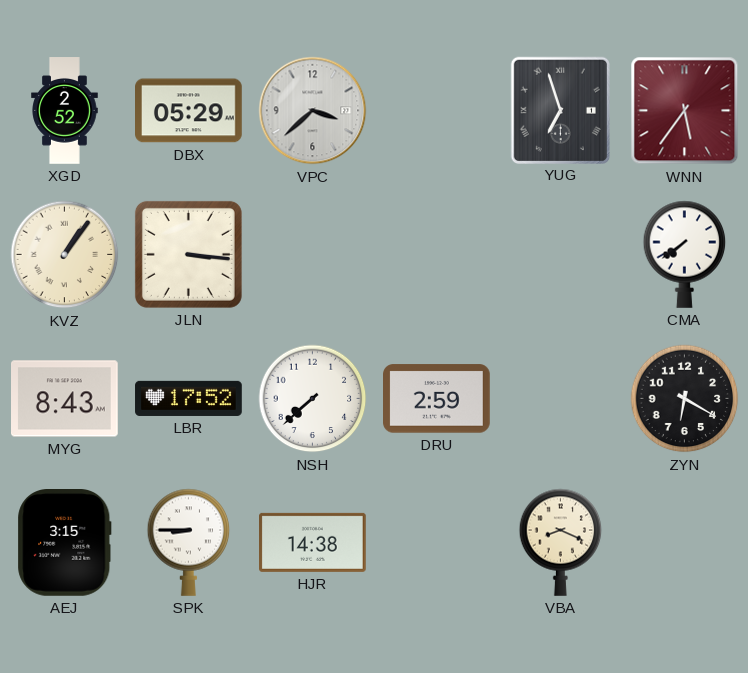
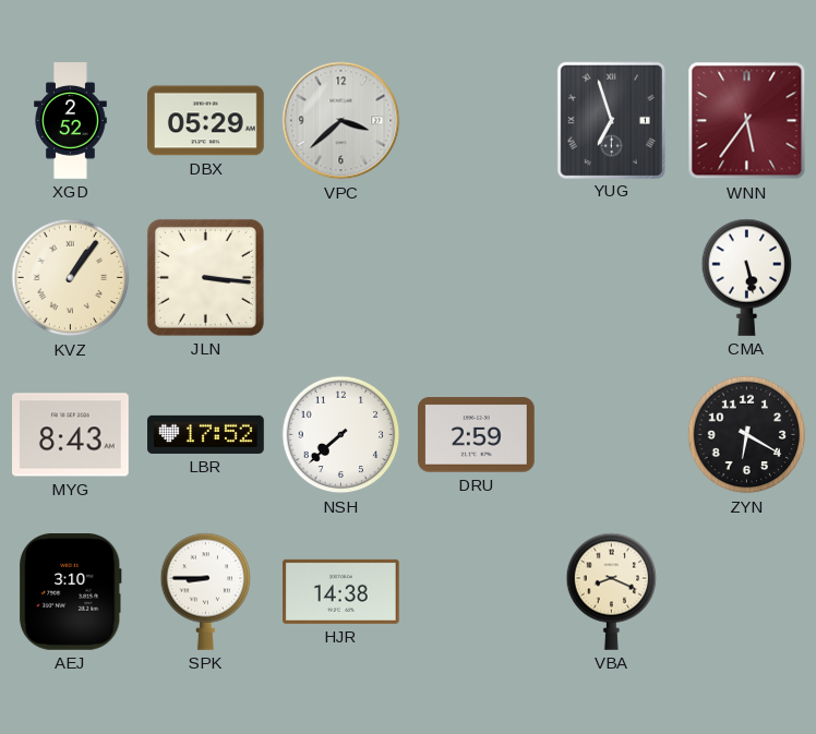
CMA: 7:39 -> 5:28 (747, 277)
AEJ: 3:15 -> 3:10 (71, 592)
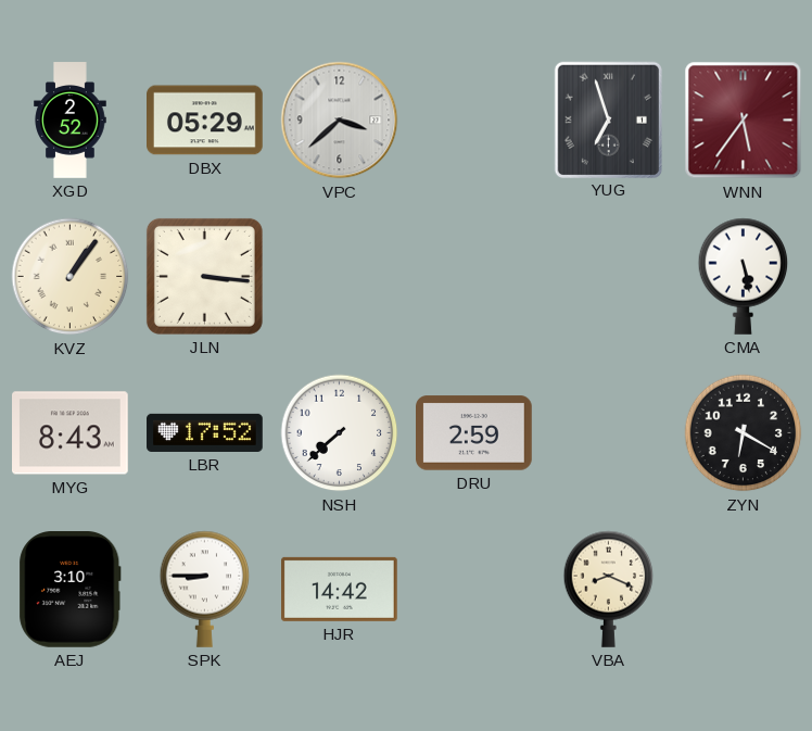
HJR: 14:38 -> 14:42 (340, 589)
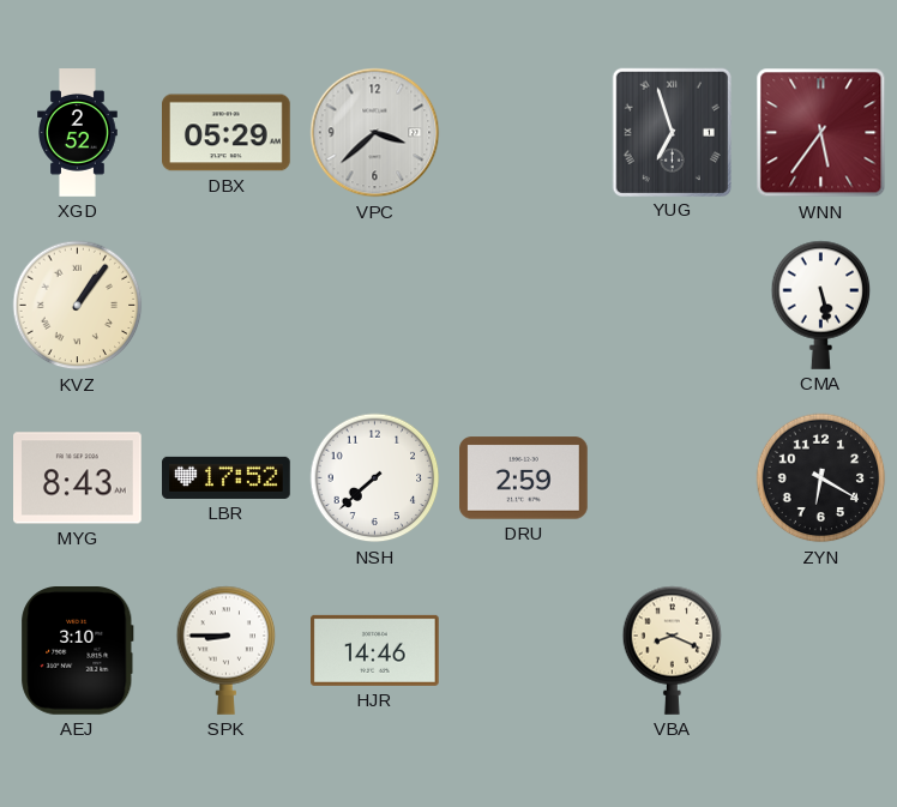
JLN: 3:16 -> none (204, 276)
HJR: 14:42 -> 14:46 (375, 650)
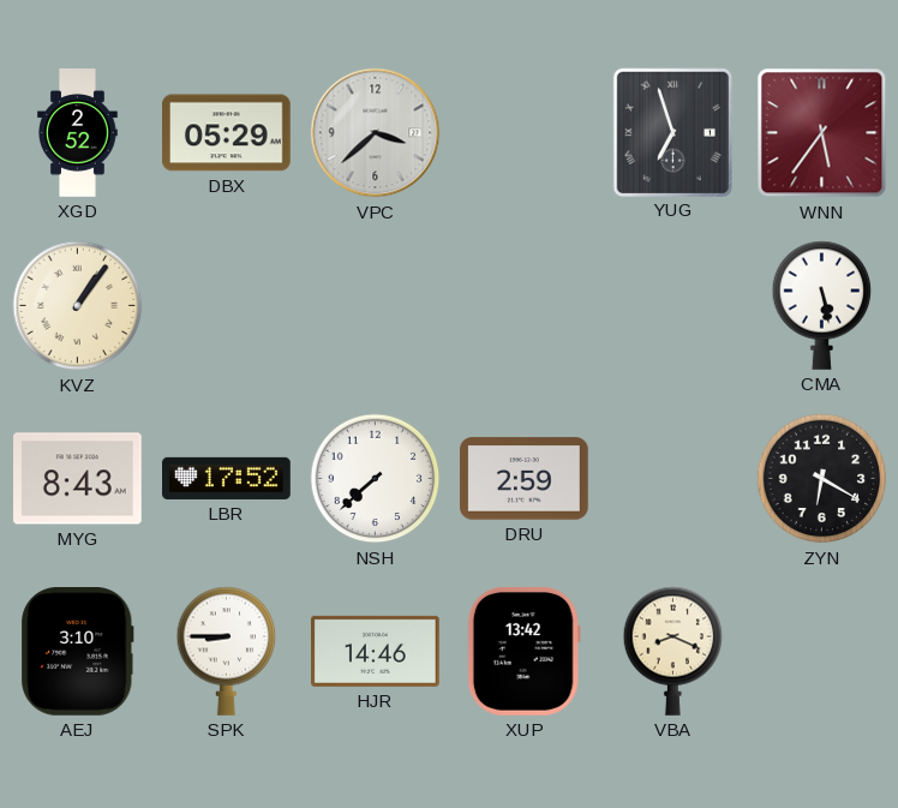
XUP: none -> 13:42 (523, 651)
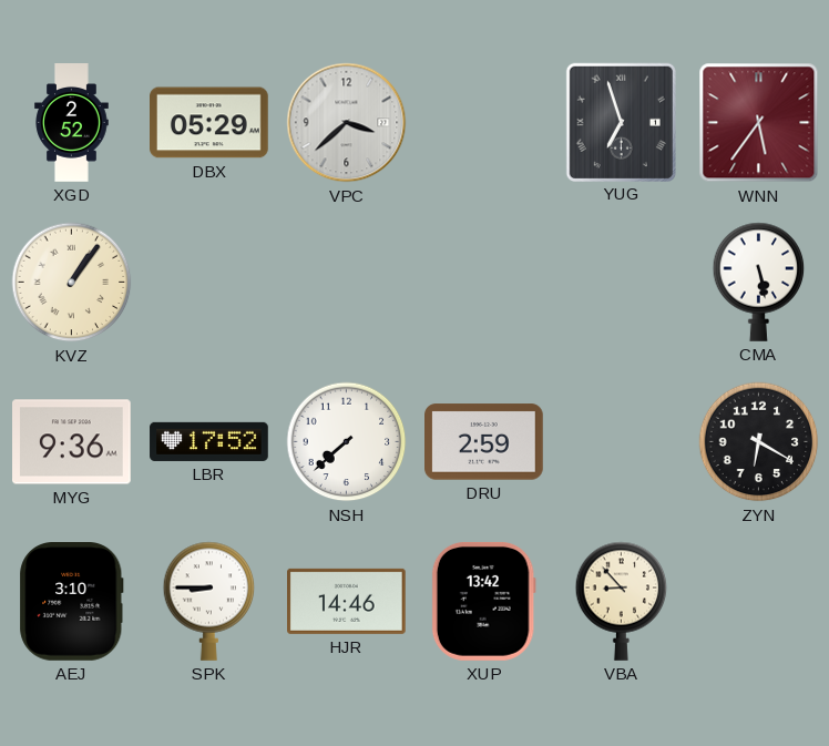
MYG: 8:43 -> 9:36 (72, 442)
VBA: 8:19 -> 8:53 (622, 601)
